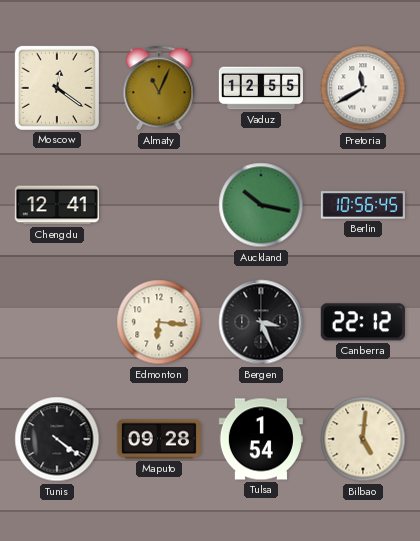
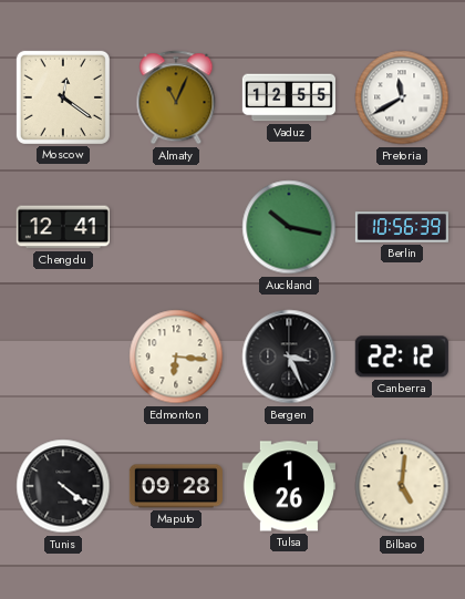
Berlin: 10:56:45 -> 10:56:39 (402, 227)
Tulsa: 1:54 -> 1:26 (289, 486)
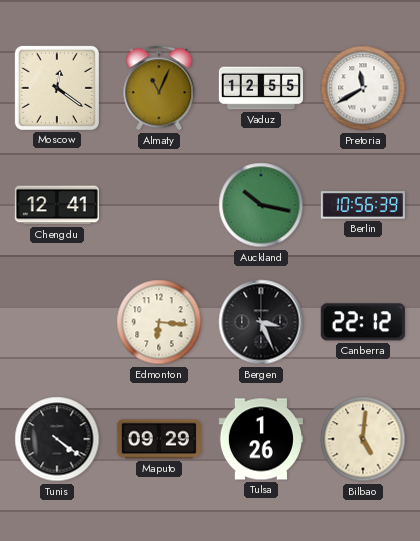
Maputo: 09:28 -> 09:29 (159, 439)
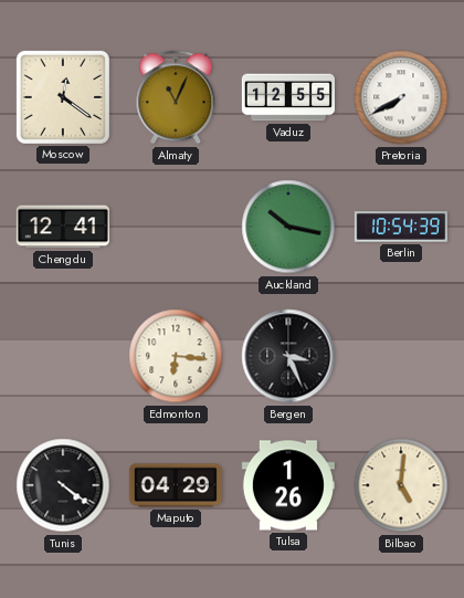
Pretoria: 11:40 -> 7:40 (401, 97)
Berlin: 10:56 -> 10:54 (401, 227)
Canberra: 22:12 -> none (363, 322)
Maputo: 09:29 -> 04:29 (176, 485)
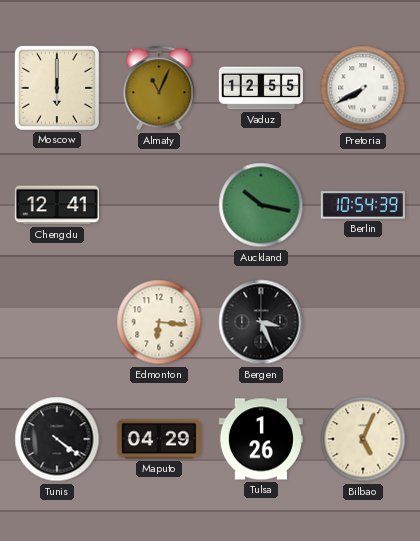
Moscow: 12:21 -> 6:00 (57, 88)
Bilbao: 5:01 -> 5:04 (363, 439)
